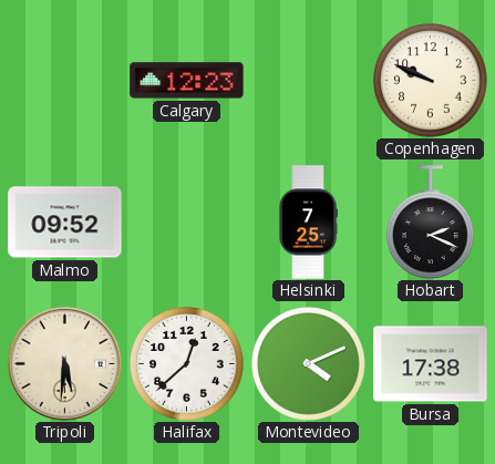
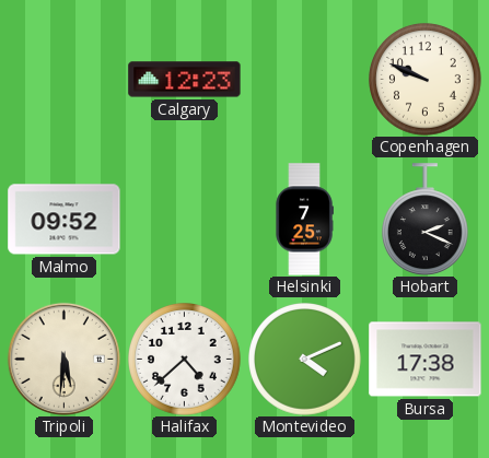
Halifax: 12:38 -> 4:38 (185, 360)
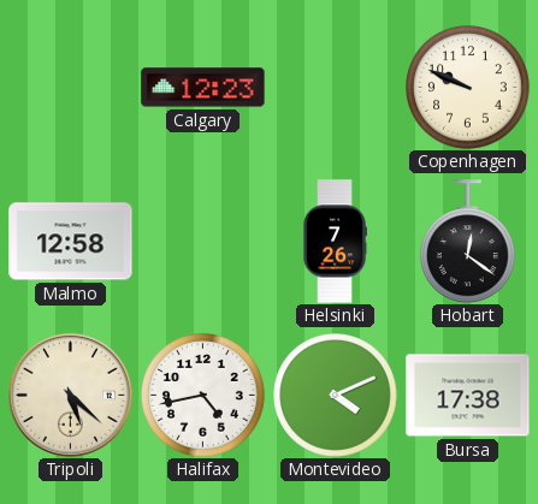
Malmo: 09:52 -> 12:58 (71, 242)
Helsinki: 7:25 -> 7:26 (335, 242)
Hobart: 2:19 -> 12:21 (467, 242)
Tripoli: 5:31 -> 5:22 (70, 395)
Halifax: 4:38 -> 4:43 (203, 396)
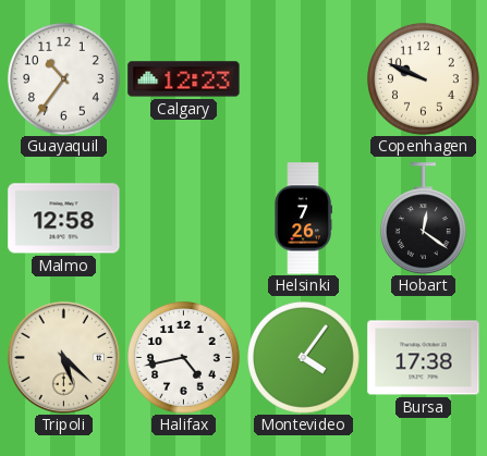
Guayaquil: none -> 10:36 (64, 79)
Montevideo: 4:11 -> 4:06 (304, 358)
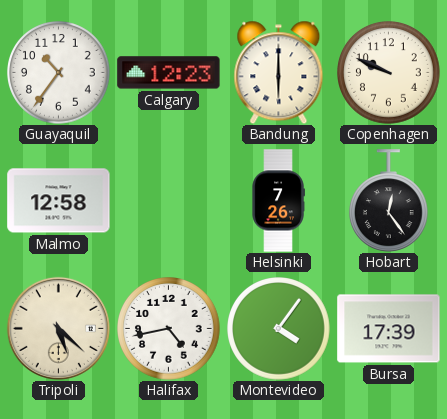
Bandung: none -> 6:00 (279, 72)
Hobart: 12:21 -> 12:24 (388, 201)
Bursa: 17:38 -> 17:39 (389, 329)
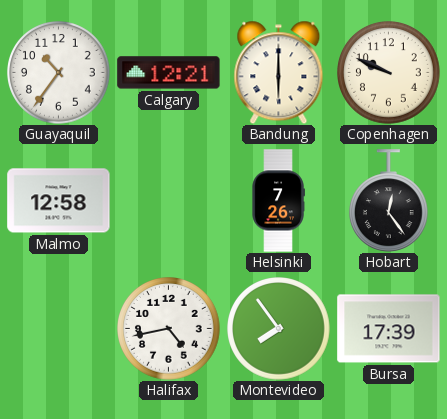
Calgary: 12:23 -> 12:21 (169, 73)
Tripoli: 5:22 -> none (58, 328)
Montevideo: 4:06 -> 7:54 (279, 329)
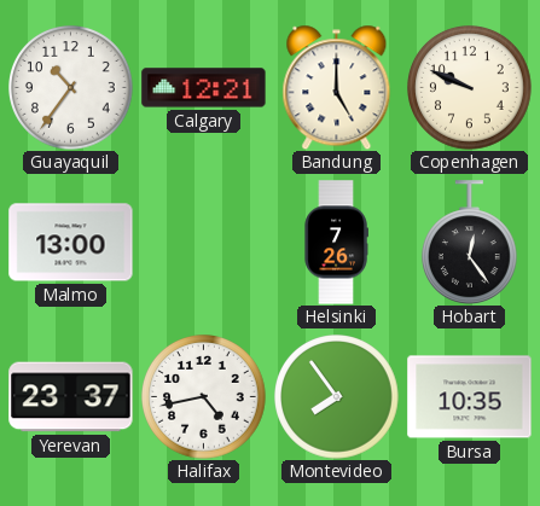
Bandung: 6:00 -> 5:00 (337, 87)
Malmo: 12:58 -> 13:00 (71, 243)
Yerevan: none -> 23:37 (71, 397)
Bursa: 17:39 -> 10:35 (470, 397)
